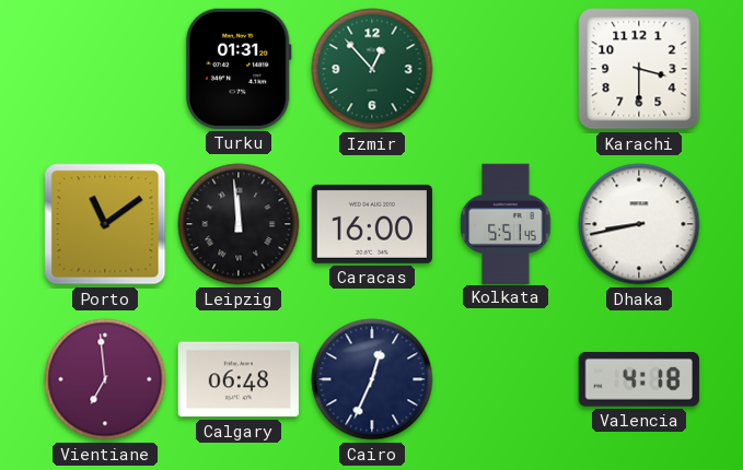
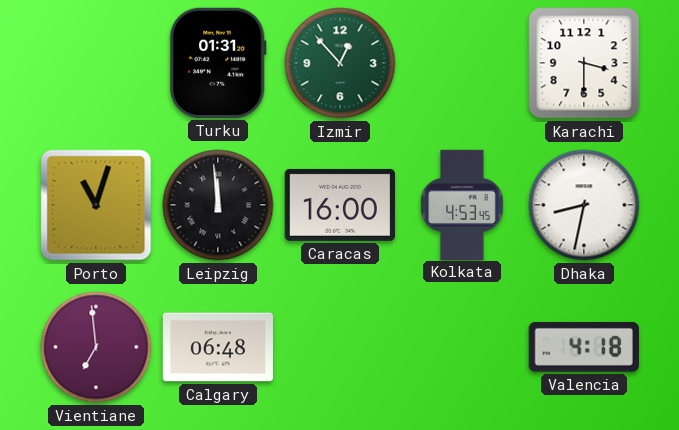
Porto: 11:09 -> 11:03 (96, 205)
Kolkata: 5:51 -> 4:53 (462, 204)
Dhaka: 8:43 -> 8:32 (584, 205)
Cairo: 12:34 -> none (372, 379)
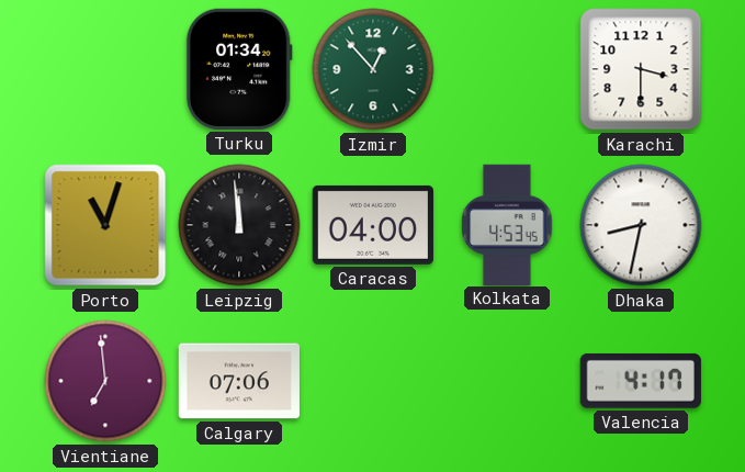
Turku: 01:31 -> 01:34 (239, 69)
Caracas: 16:00 -> 04:00 (372, 225)
Calgary: 06:48 -> 07:06 (239, 381)
Valencia: 4:18 -> 4:17 (641, 381)
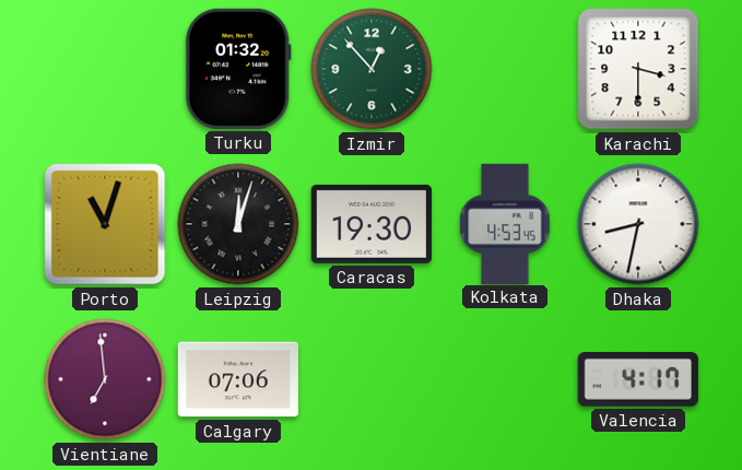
Turku: 01:34 -> 01:32 (238, 69)
Leipzig: 11:59 -> 12:03 (238, 224)
Caracas: 04:00 -> 19:30 (370, 224)
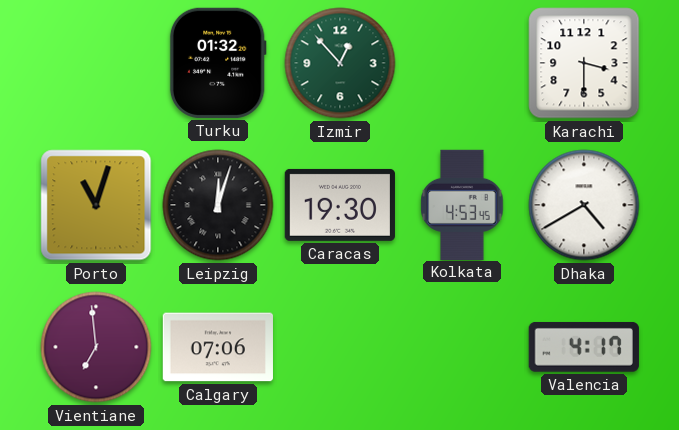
Dhaka: 8:32 -> 4:40 (584, 205)
